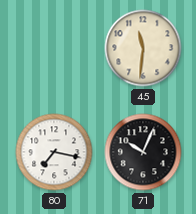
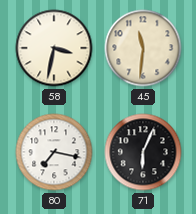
58: none -> 3:32 (54, 48)
71: 10:04 -> 6:04 (143, 152)
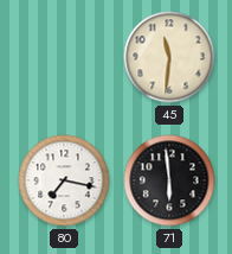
58: 3:32 -> none (54, 48)
71: 6:04 -> 5:59 (169, 180)
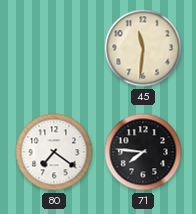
80: 7:17 -> 7:21 (54, 152)
71: 5:59 -> 7:46 (143, 152)
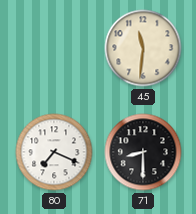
80: 7:21 -> 7:19 (54, 152)
71: 7:46 -> 8:30 (143, 152)
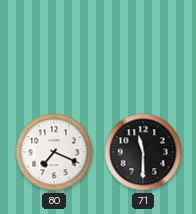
45: 11:31 -> none (143, 48)
71: 8:30 -> 11:30 (143, 152)
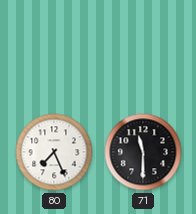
80: 7:19 -> 7:26 (54, 152)
